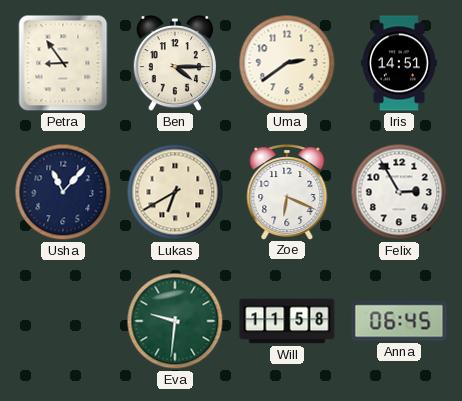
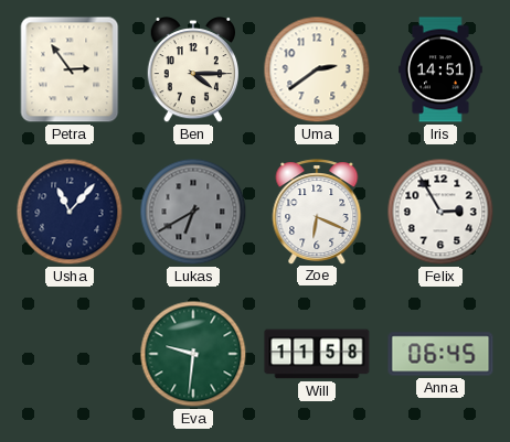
Petra: 8:54 -> 2:54 (70, 69)
Lukas dial: cream -> grey (193, 212)
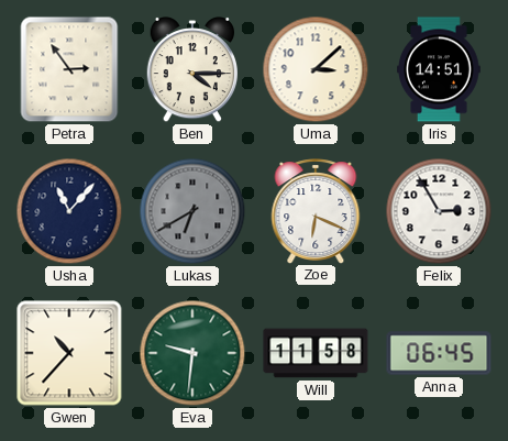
Uma: 2:39 -> 3:08 (316, 69)
Gwen: none -> 10:37 (69, 353)
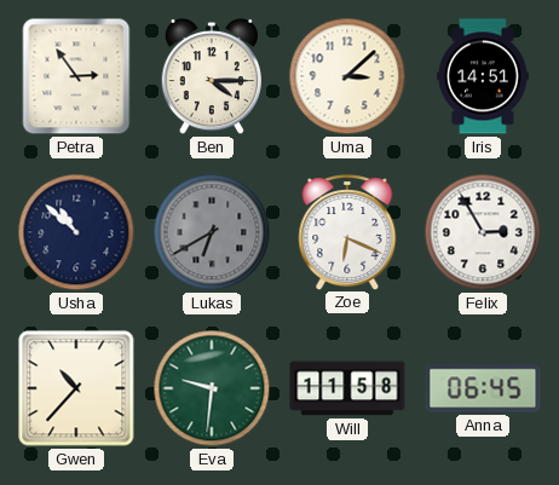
Usha: 11:07 -> 10:52 (76, 232)
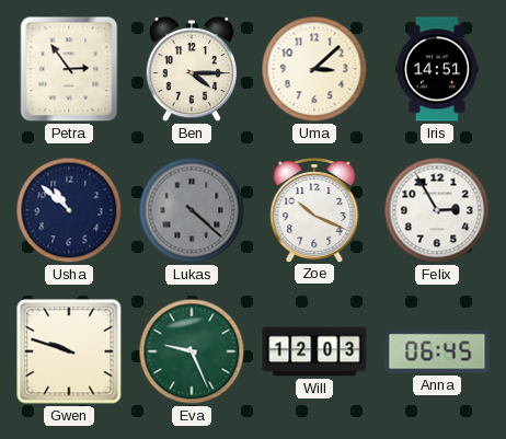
Lukas: 6:40 -> 4:22 (192, 210)
Zoe: 6:19 -> 10:19 (314, 210)
Gwen: 10:37 -> 9:48 (69, 351)
Eva: 9:31 -> 9:26 (192, 351)
Will: 11:58 -> 12:03 (314, 351)
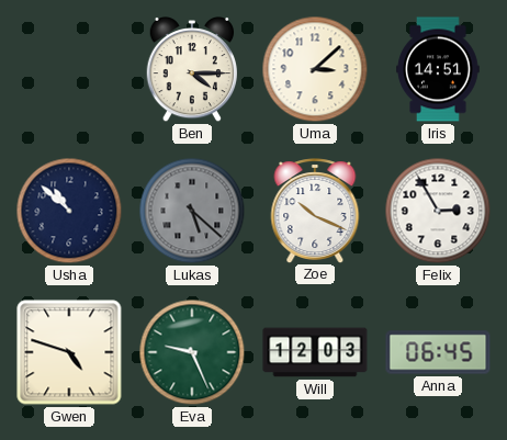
Petra: 2:54 -> none (69, 69)
Lukas: 4:22 -> 5:22 (192, 211)
Gwen: 9:48 -> 4:48 (69, 352)
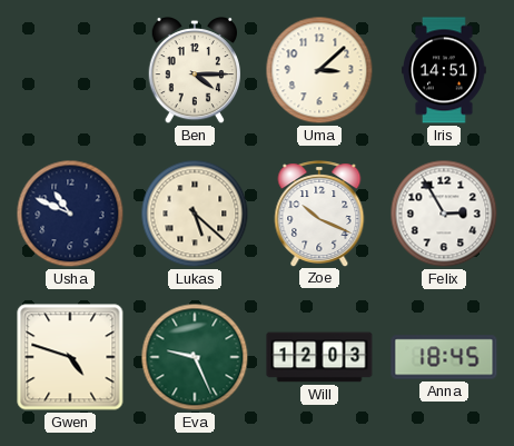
Usha: 10:52 -> 10:49 (70, 214)
Lukas dial: grey -> cream (195, 214)
Anna: 06:45 -> 18:45 (444, 357)
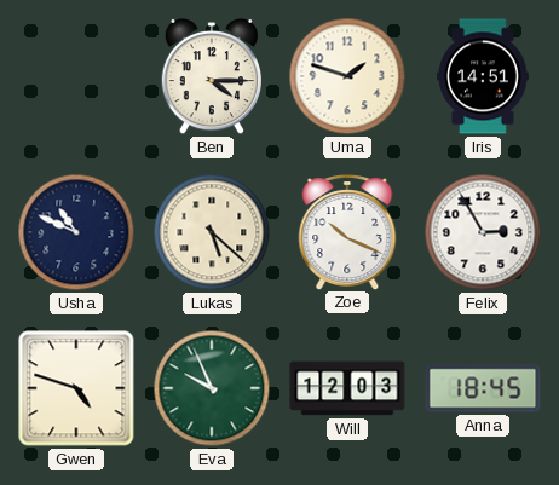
Uma: 3:08 -> 1:48 (347, 76)
Eva: 9:26 -> 9:56 (212, 388)
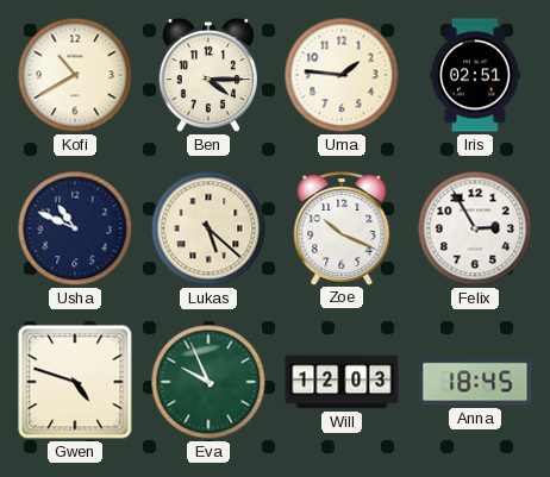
Kofi: none -> 10:40 (75, 75)
Uma: 1:48 -> 1:46 (342, 75)
Iris: 14:51 -> 02:51 (476, 75)
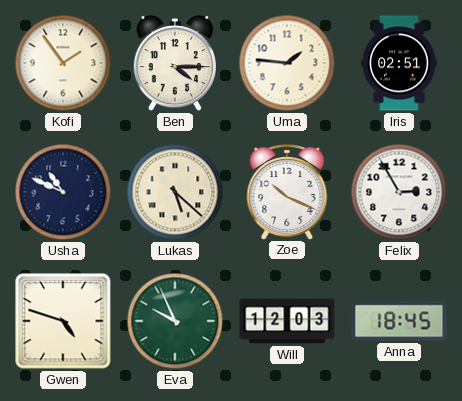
Kofi: 10:40 -> 1:54 (63, 63)
